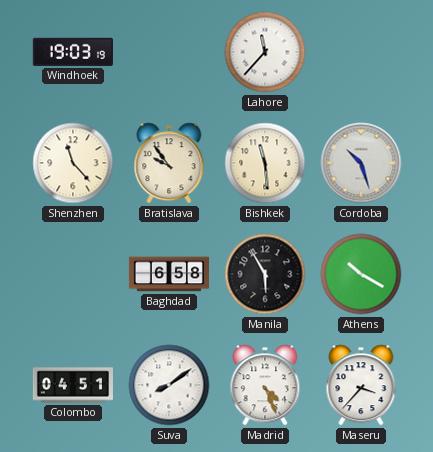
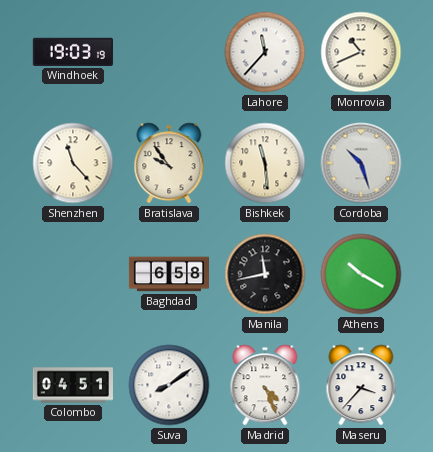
Monrovia: none -> 10:41 (361, 52)
Manila: 5:55 -> 11:43 (265, 274)
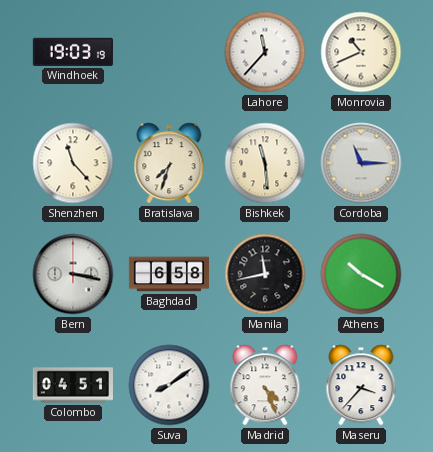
Bratislava: 9:54 -> 7:33 (169, 163)
Cordoba: 10:27 -> 11:15 (361, 163)
Bern: none -> 3:17 (73, 274)
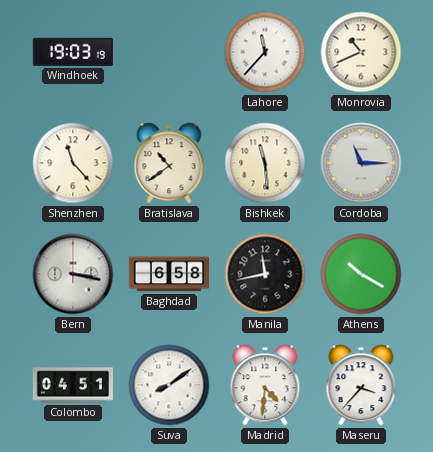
Bratislava: 7:33 -> 10:39 (169, 163)
Madrid: 4:26 -> 4:31 (265, 385)
